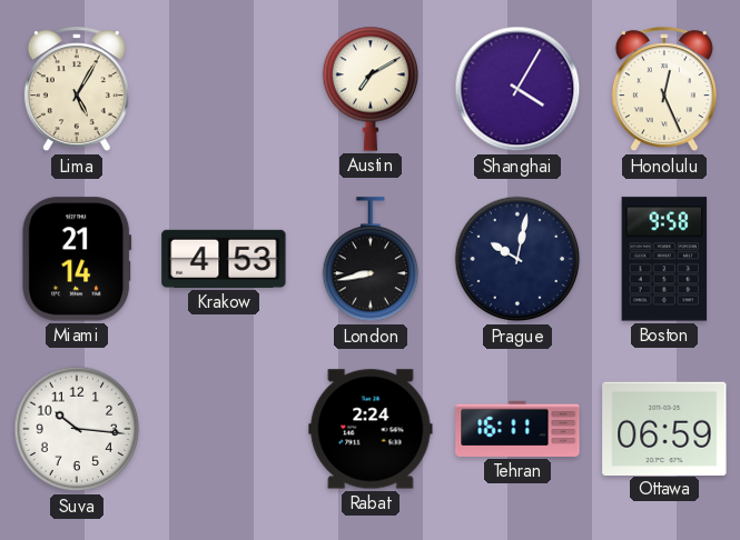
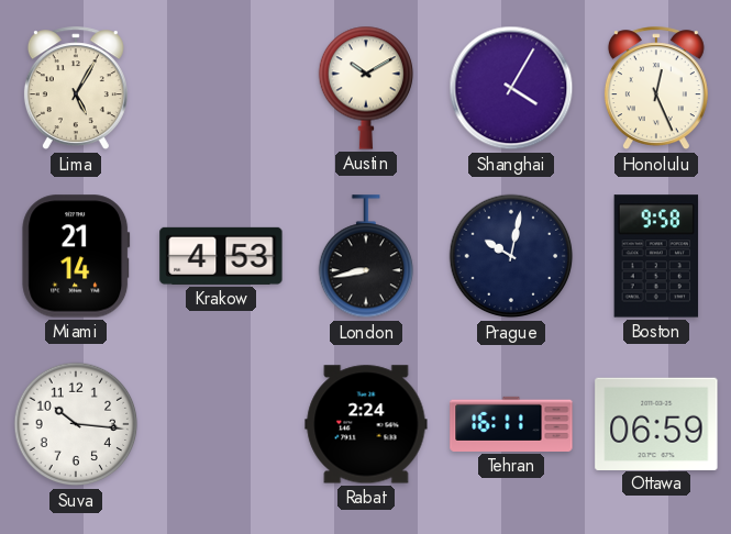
Austin: 7:10 -> 10:10 (365, 88)
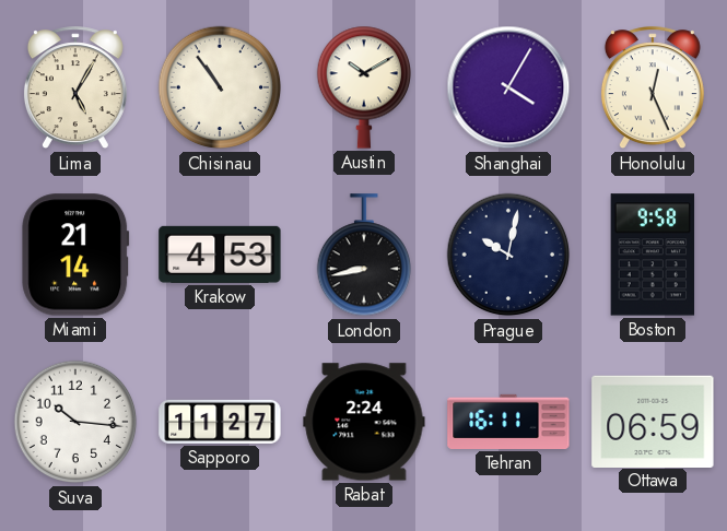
Chisinau: none -> 10:54 (220, 87)
Sapporo: none -> 11:27 (220, 422)
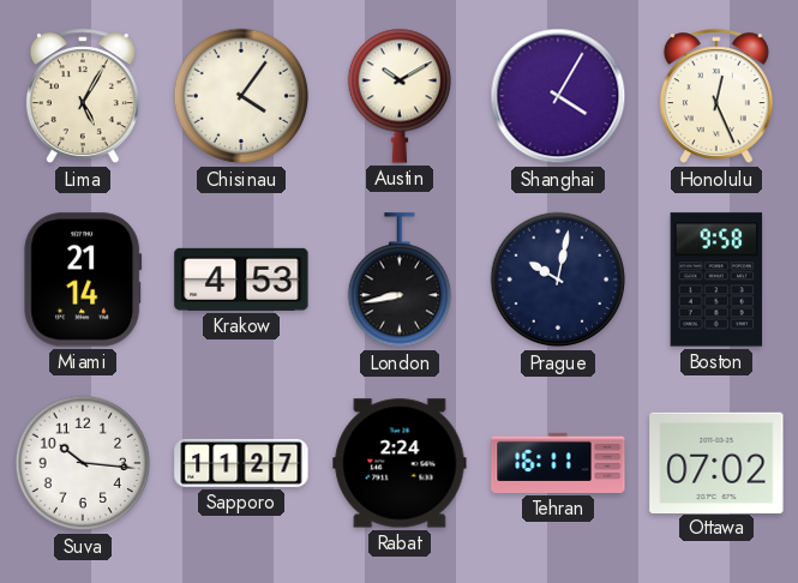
Chisinau: 10:54 -> 4:06 (241, 96)
Ottawa: 06:59 -> 07:02 (716, 462)
